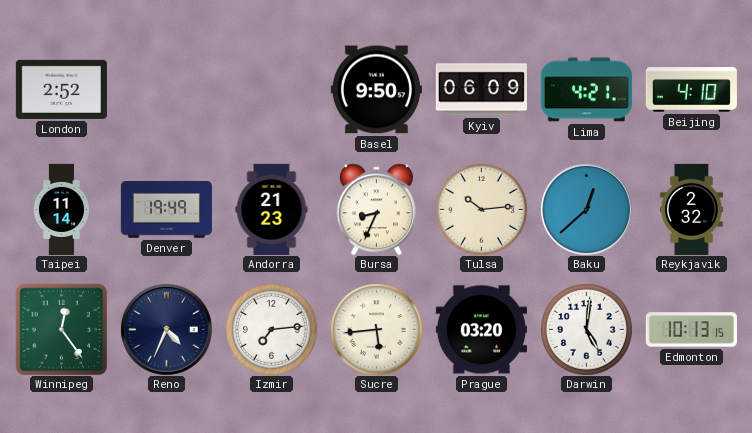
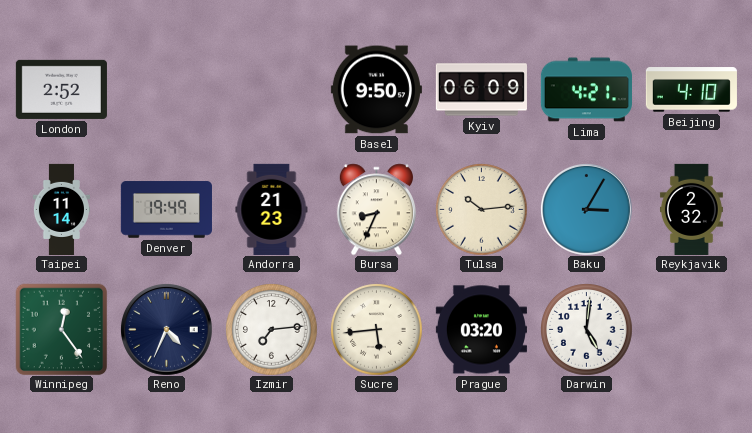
Baku: 12:38 -> 3:05 (586, 209)
Edmonton: 10:13 -> none (691, 330)
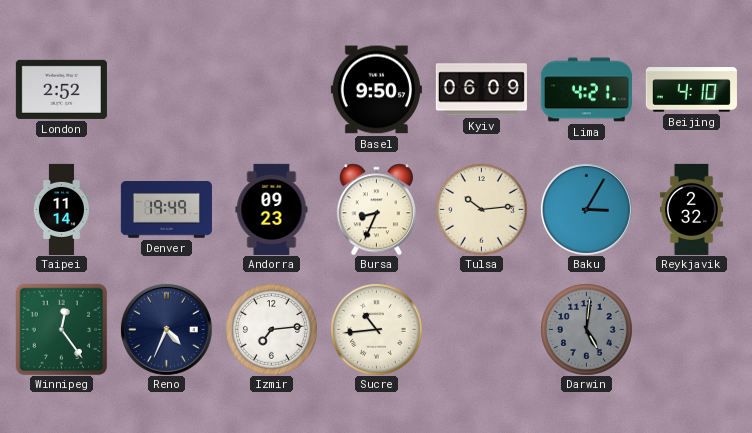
Andorra: 21:23 -> 09:23 (272, 209)
Sucre: 5:44 -> 10:44 (377, 330)
Prague: 03:20 -> none (481, 330)
Darwin dial: white -> grey (587, 330)
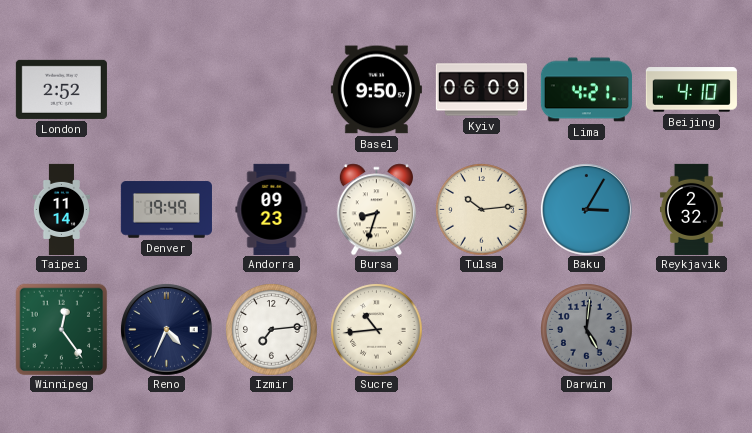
Bursa: 8:34 -> 8:33 (376, 209)
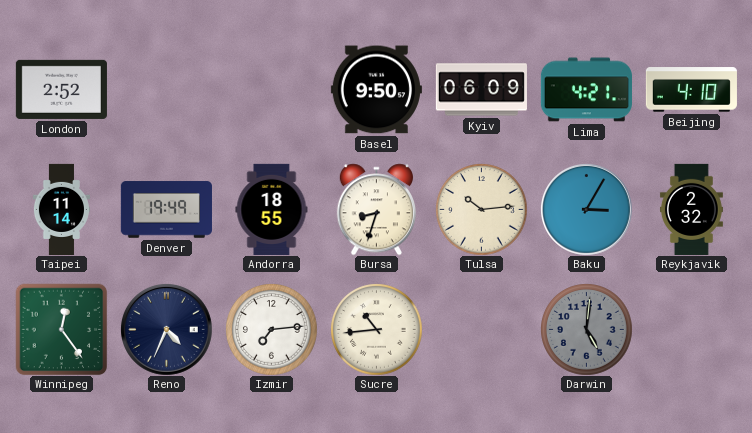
Andorra: 09:23 -> 18:55 (272, 209)
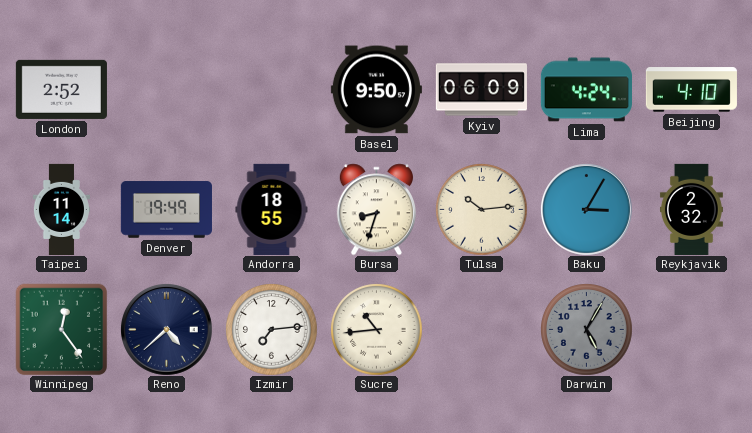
Lima: 4:21 -> 4:24 (586, 90)
Reno: 4:34 -> 4:38 (166, 329)
Darwin: 5:01 -> 5:05 (587, 330)
